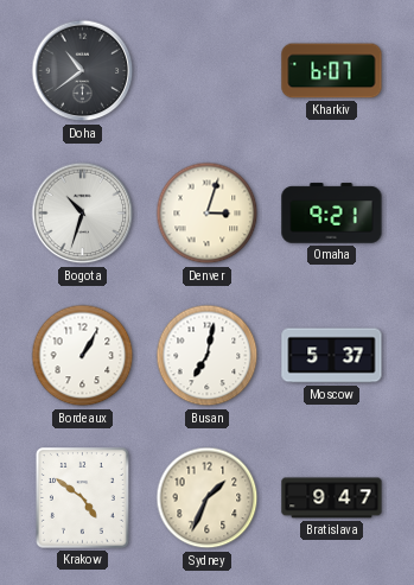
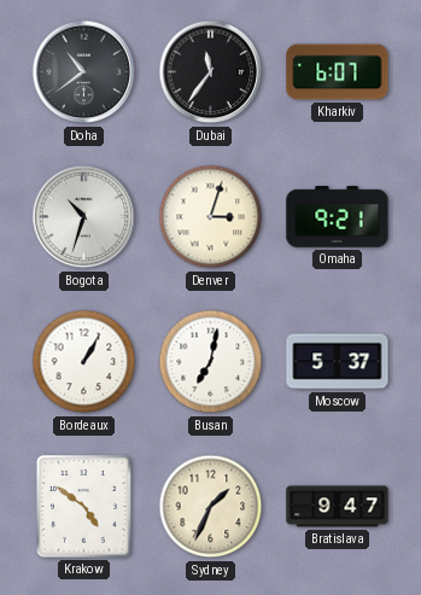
Dubai: none -> 11:36 (211, 72)
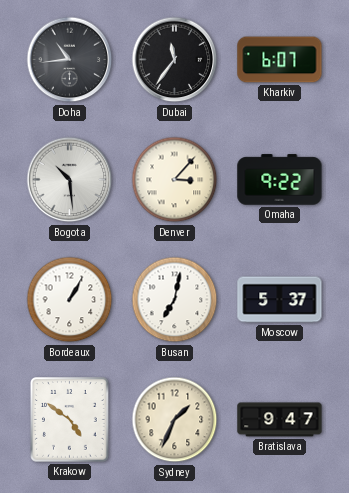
Doha: 10:39 -> 10:44 (70, 60)
Bogota: 10:33 -> 10:29 (70, 180)
Denver: 3:03 -> 3:07 (175, 180)
Omaha: 9:21 -> 9:22 (280, 180)
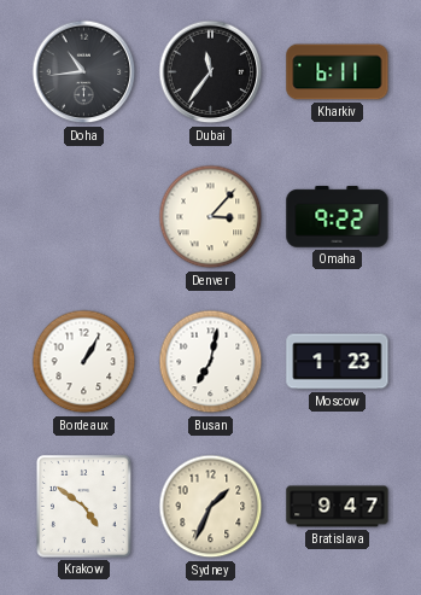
Kharkiv: 6:07 -> 6:11 (338, 72)
Bogota: 10:29 -> none (70, 180)
Moscow: 5:37 -> 1:23 (338, 362)
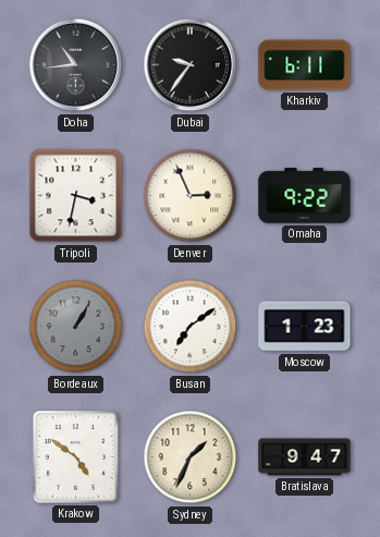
Dubai: 11:36 -> 9:36 (191, 65)
Tripoli: none -> 3:32 (76, 196)
Denver: 3:07 -> 2:56 (191, 196)
Bordeaux dial: white -> grey (76, 327)
Busan: 7:02 -> 7:09 (191, 327)
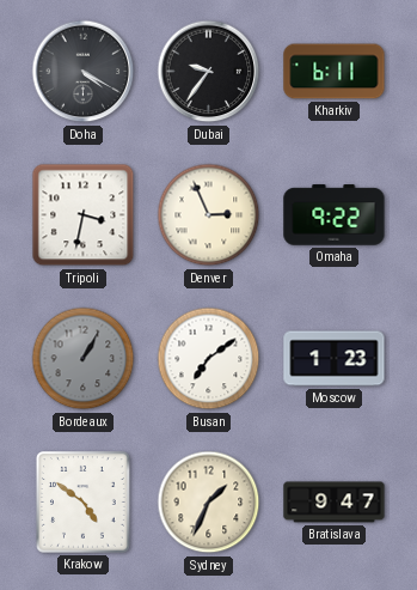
Doha: 10:44 -> 4:20 (84, 72)
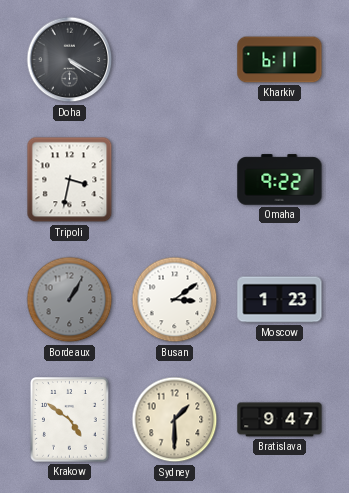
Dubai: 9:36 -> none (209, 72)
Denver: 2:56 -> none (209, 215)
Busan: 7:09 -> 3:09 (175, 300)
Sydney: 1:34 -> 1:30 (175, 420)
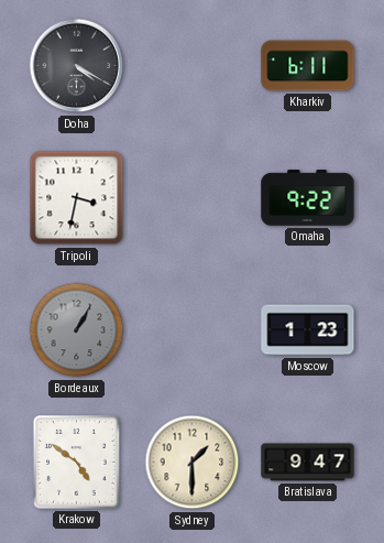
Busan: 3:09 -> none (175, 300)
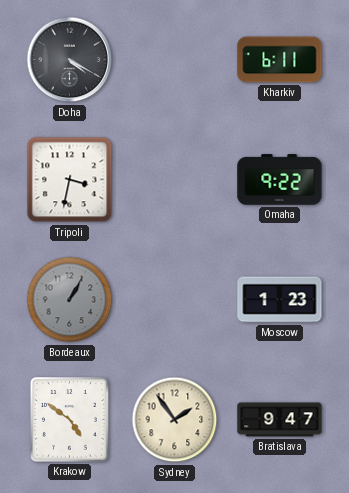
Sydney: 1:30 -> 1:54 (175, 420)
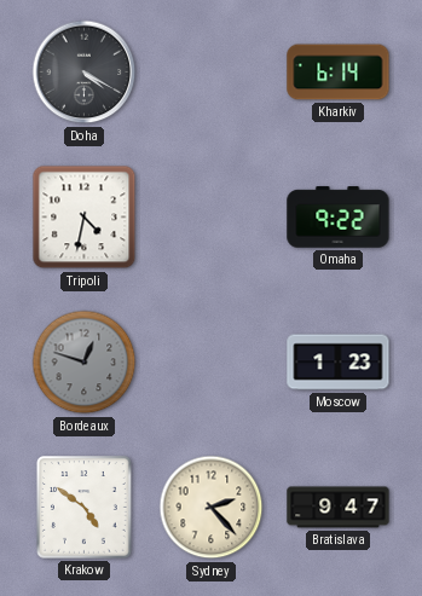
Kharkiv: 6:11 -> 6:14 (339, 73)
Tripoli: 3:32 -> 4:32 (85, 218)
Bordeaux: 1:05 -> 12:48 (85, 363)
Sydney: 1:54 -> 2:23 (212, 508)
